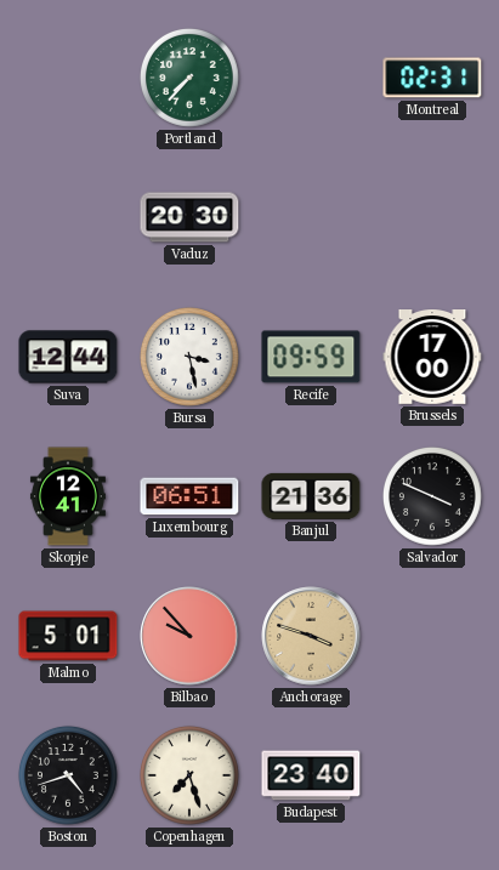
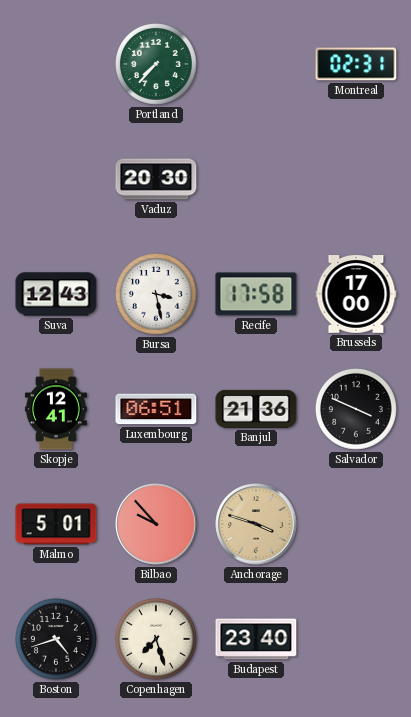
Suva: 12:44 -> 12:43 (56, 294)
Recife: 09:59 -> 17:58 (256, 294)
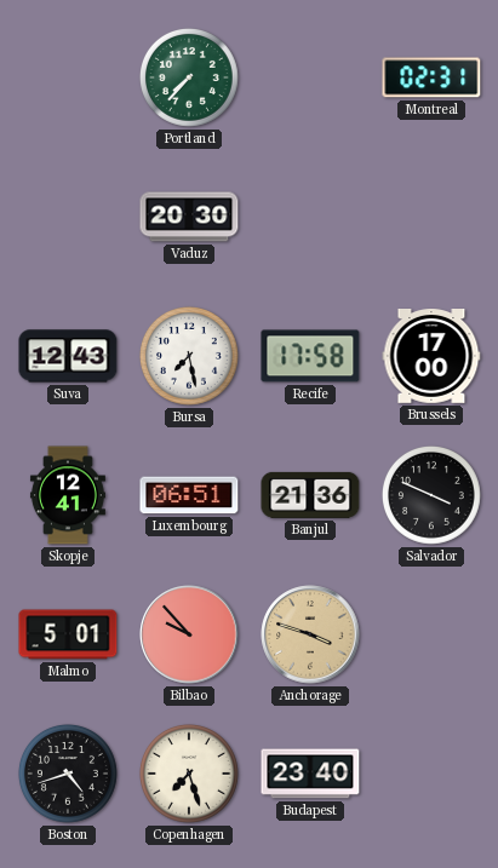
Bursa: 3:28 -> 7:28 (189, 356)
